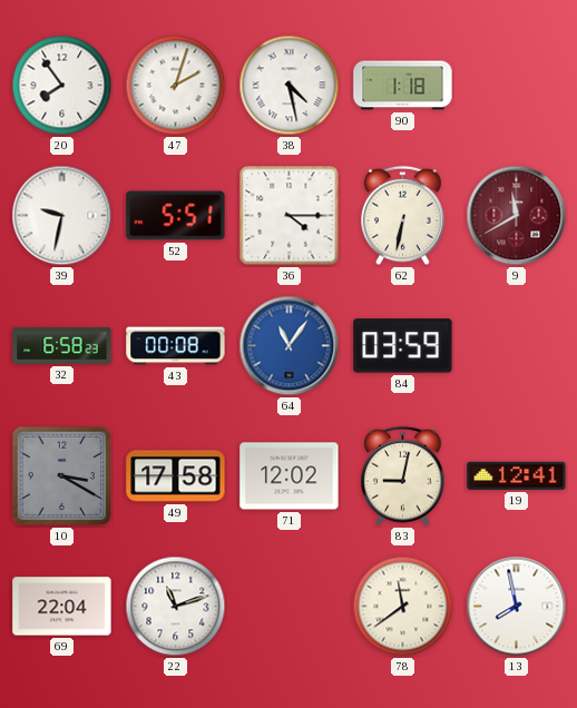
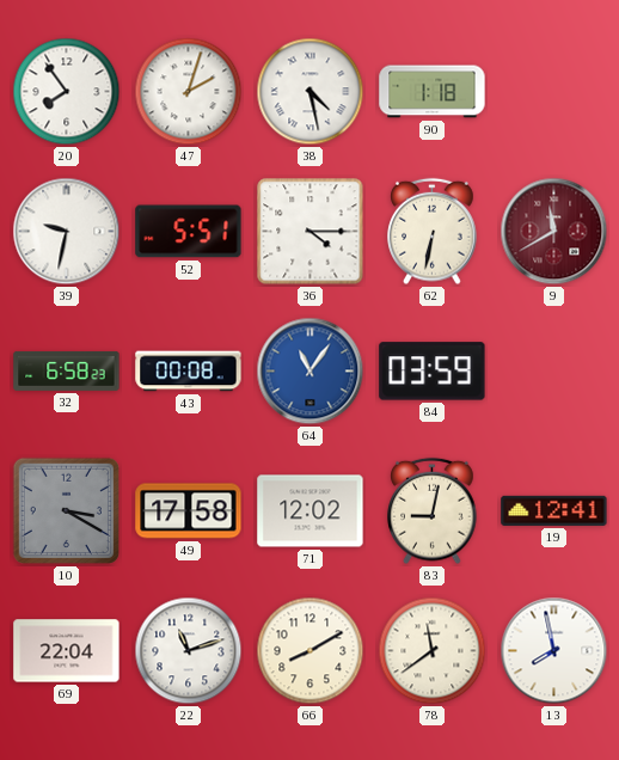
66: none -> 8:10 (311, 651)
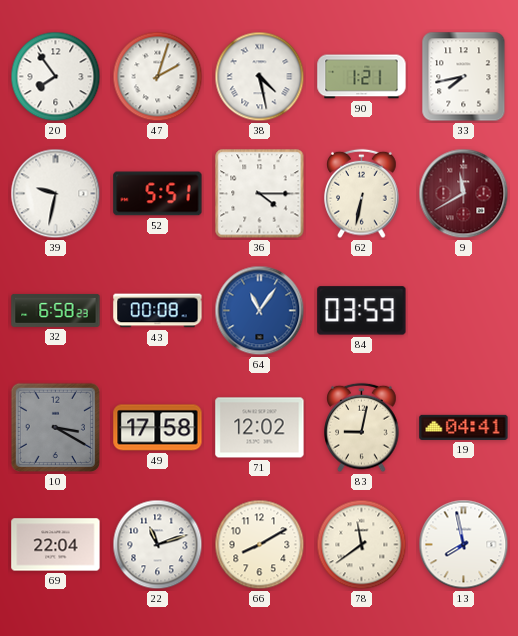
90: 1:18 -> 1:21 (362, 77)
33: none -> 7:43 (464, 77)
19: 12:41 -> 04:41 (464, 427)
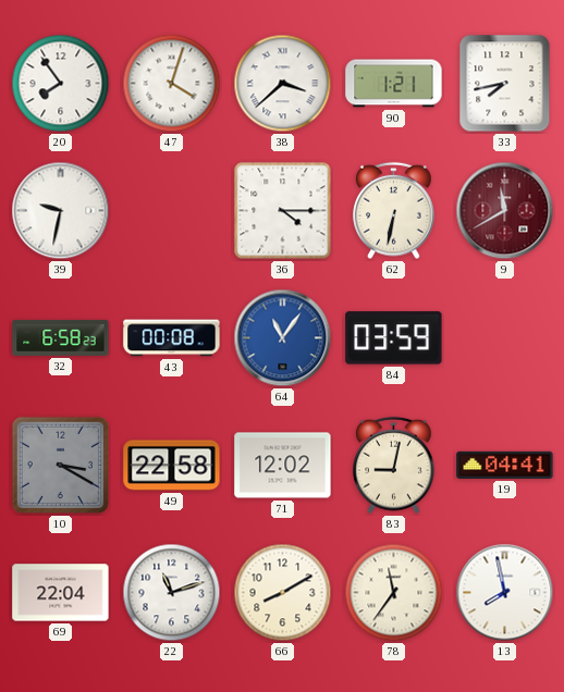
47: 2:03 -> 4:03 (172, 84)
38: 4:28 -> 3:38 (283, 84)
52: 5:51 -> none (158, 194)
49: 17:58 -> 22:58 (172, 466)
78: 11:39 -> 11:36 (394, 593)
